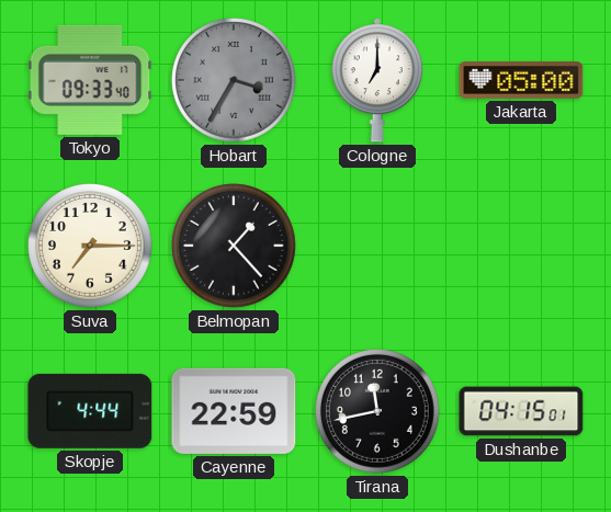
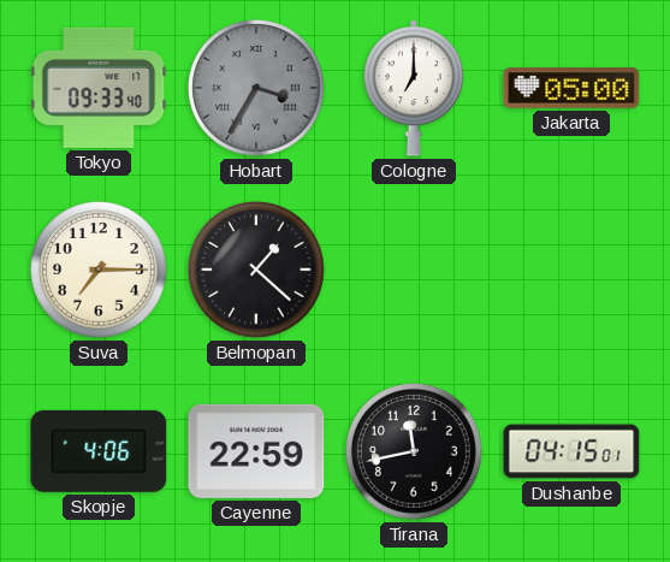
Belmopan: 1:23 -> 1:22 (257, 271)
Skopje: 4:44 -> 4:06 (99, 451)
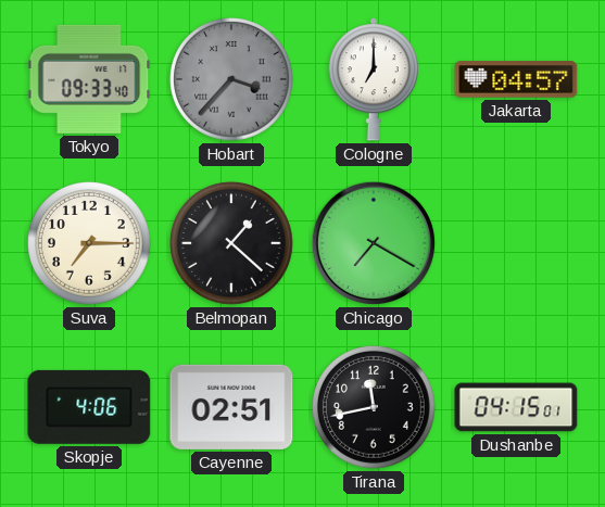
Hobart: 3:35 -> 3:37 (232, 80)
Jakarta: 05:00 -> 04:57 (516, 79)
Chicago: none -> 7:20 (374, 243)
Cayenne: 22:59 -> 02:51 (231, 407)
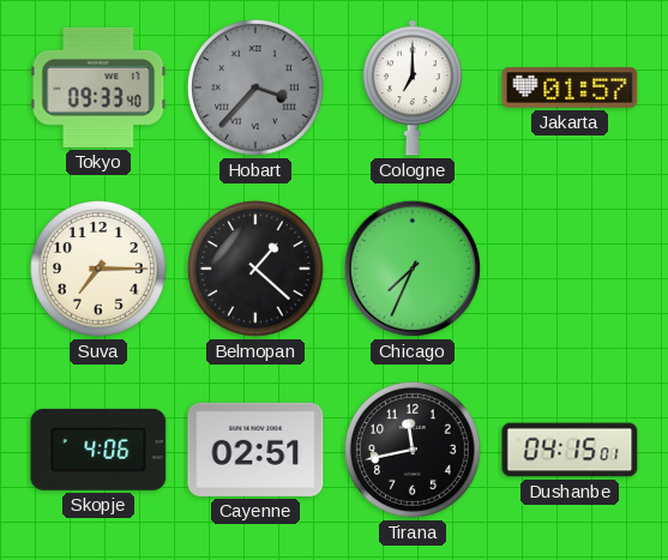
Jakarta: 04:57 -> 01:57 (570, 88)
Chicago: 7:20 -> 7:34 (413, 269)
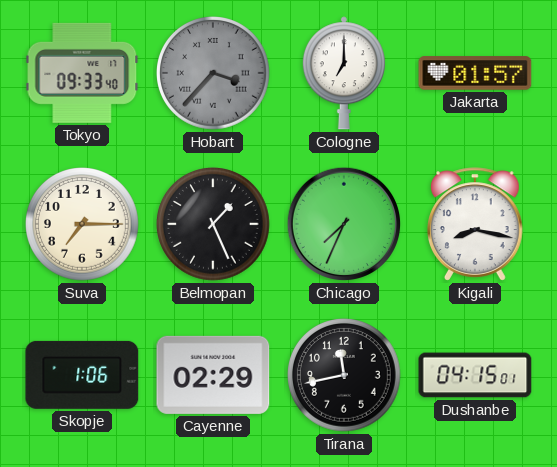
Belmopan: 1:22 -> 1:26 (214, 225)
Kigali: none -> 8:17 (476, 224)
Skopje: 4:06 -> 1:06 (82, 375)
Cayenne: 02:51 -> 02:29 (213, 375)
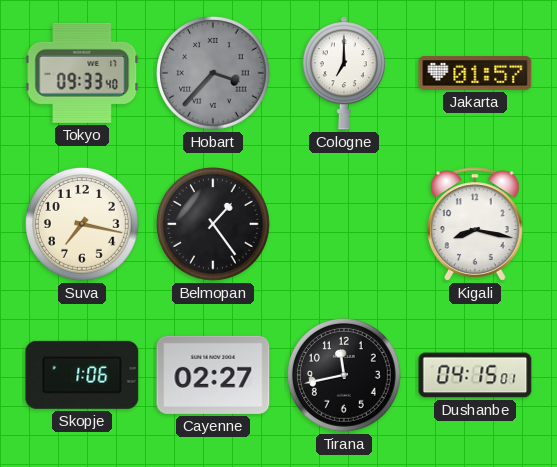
Suva: 7:15 -> 7:17 (83, 225)
Belmopan: 1:26 -> 1:24 (214, 225)
Chicago: 7:34 -> none (344, 224)
Cayenne: 02:29 -> 02:27 (213, 375)
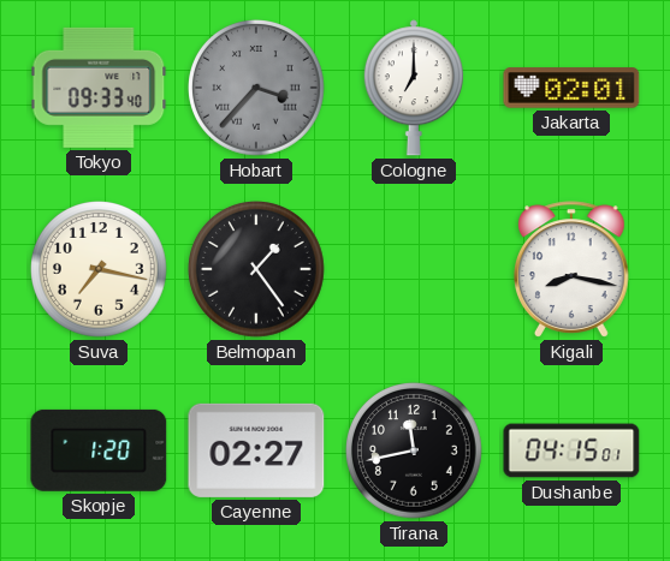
Jakarta: 01:57 -> 02:01 (571, 88)
Skopje: 1:06 -> 1:20 (99, 450)
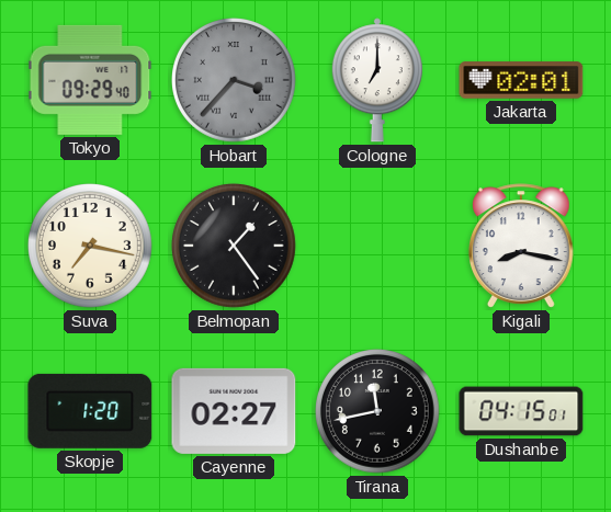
Tokyo: 09:33 -> 09:29 (90, 80)
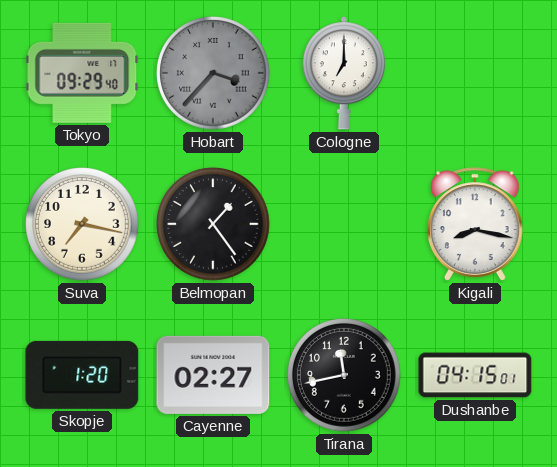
Jakarta: 02:01 -> none (521, 80)
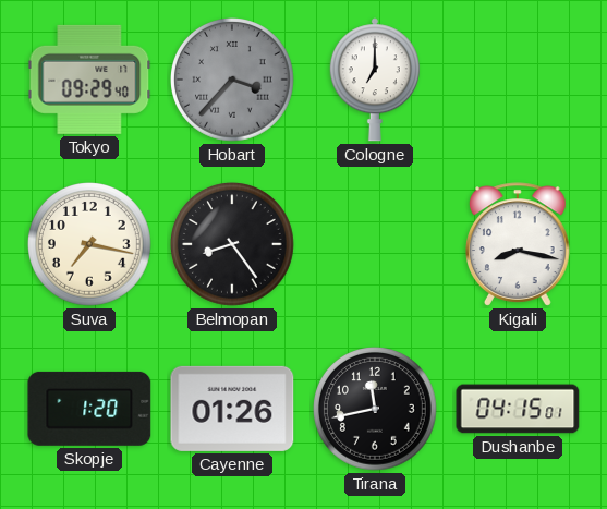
Belmopan: 1:24 -> 8:24 (233, 245)
Cayenne: 02:27 -> 01:26 (232, 409)
